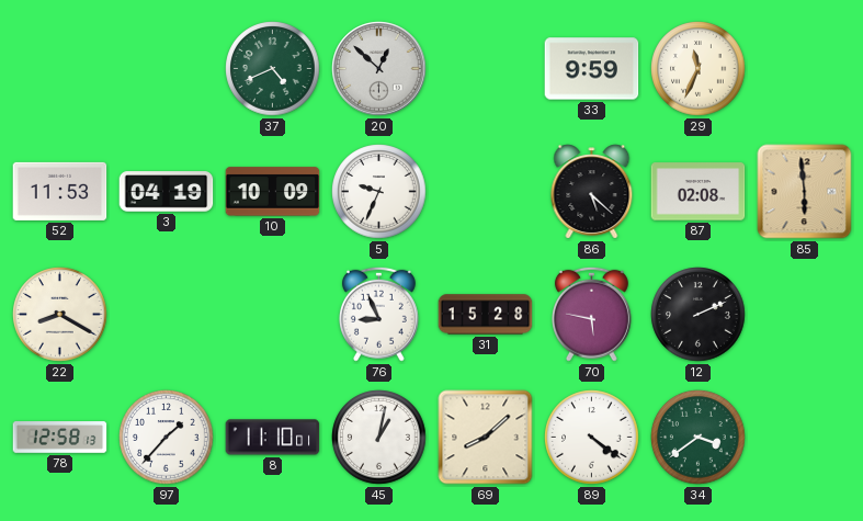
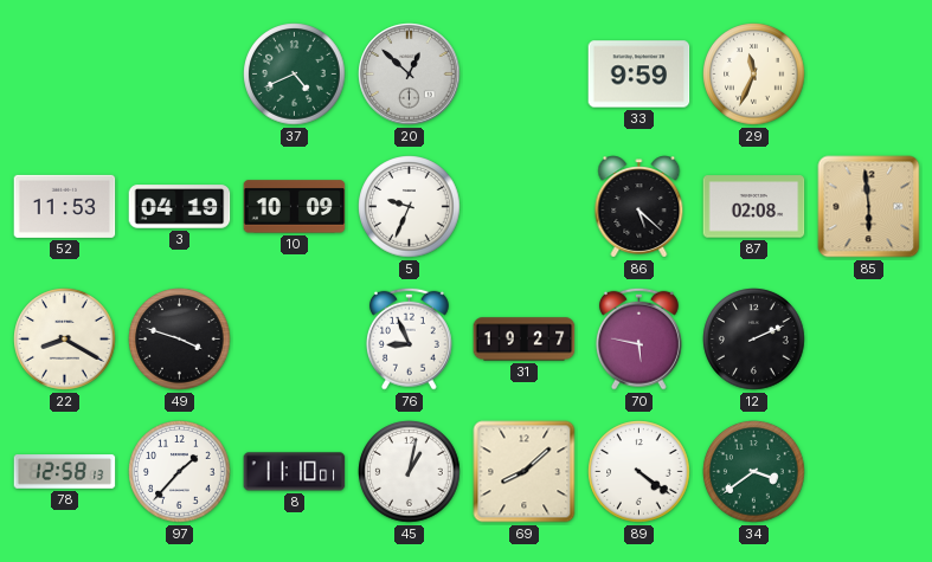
49: none -> 3:48 (180, 340)
31: 15:28 -> 19:27 (525, 340)
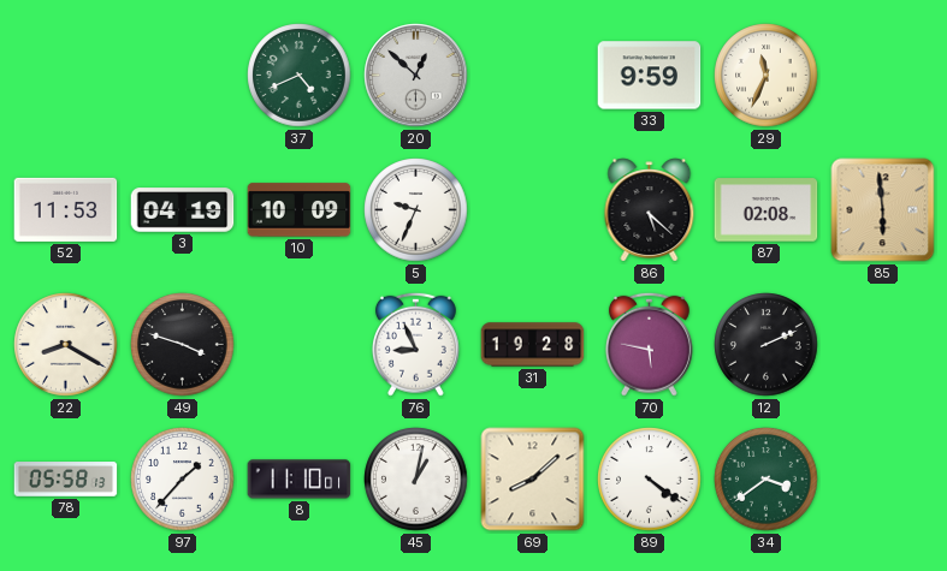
31: 19:27 -> 19:28 (533, 345)
78: 12:58 -> 05:58 (66, 480)
